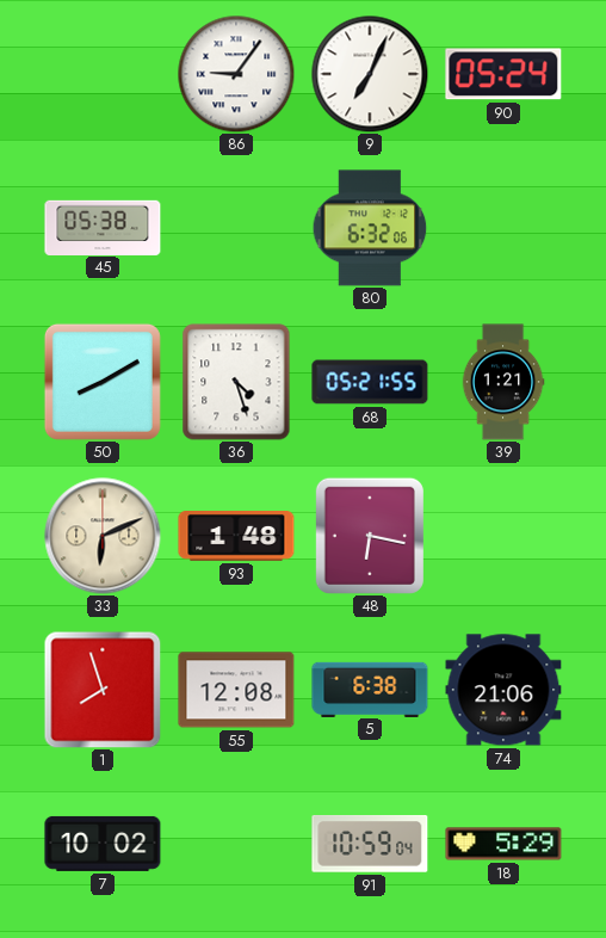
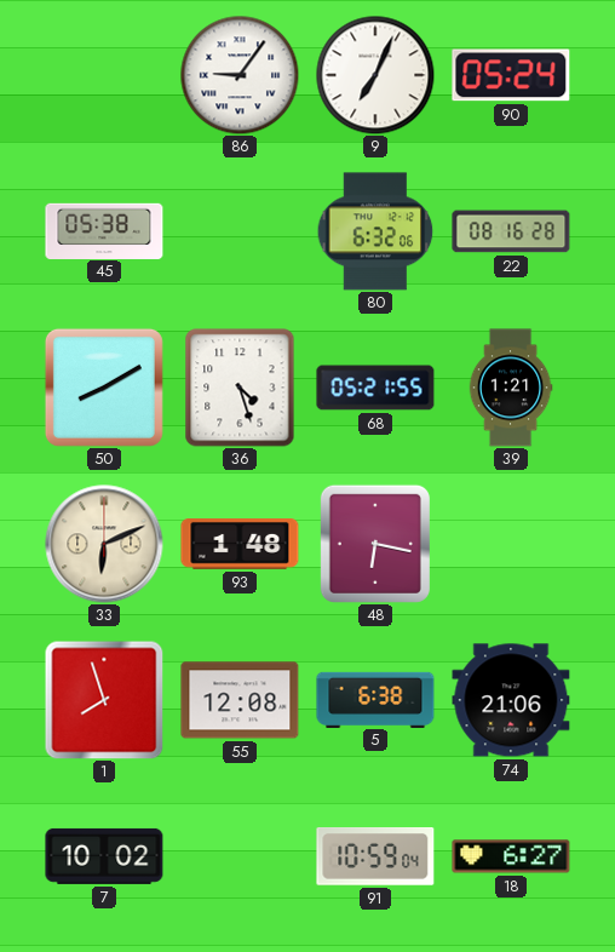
22: none -> 08:16 (511, 231)
18: 5:29 -> 6:27 (511, 856)
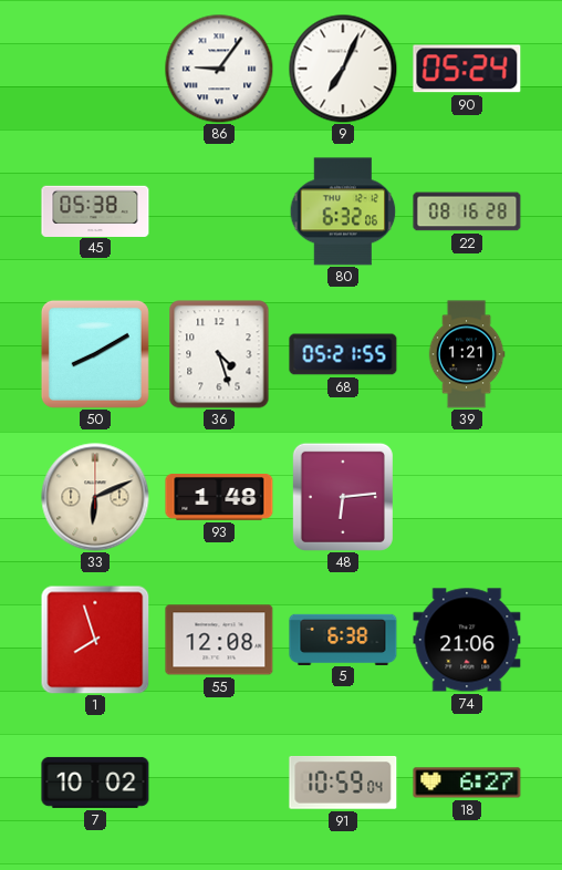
48: 6:17 -> 6:14 (343, 497)
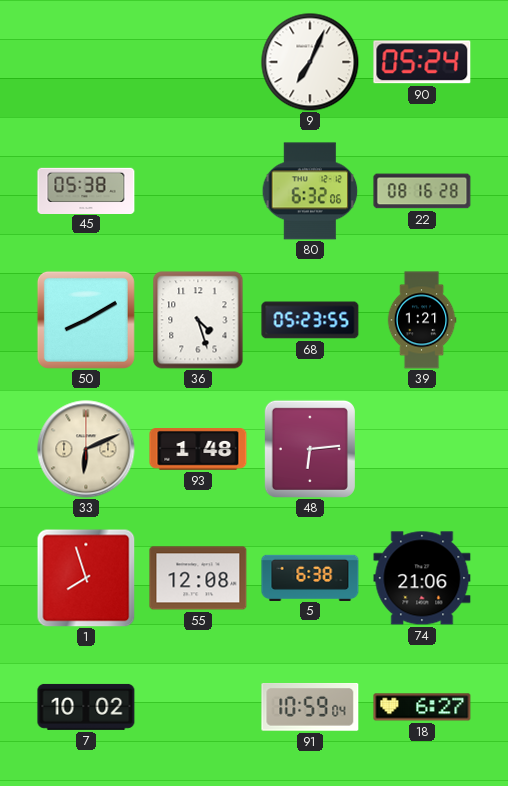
86: 9:06 -> none (219, 69)
68: 05:21 -> 05:23 (310, 320)
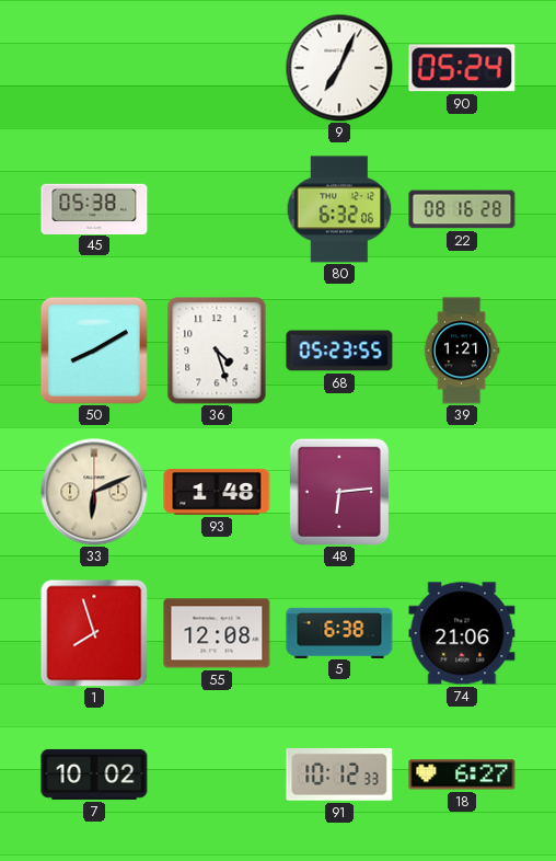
91: 10:59 -> 10:12 (339, 776)
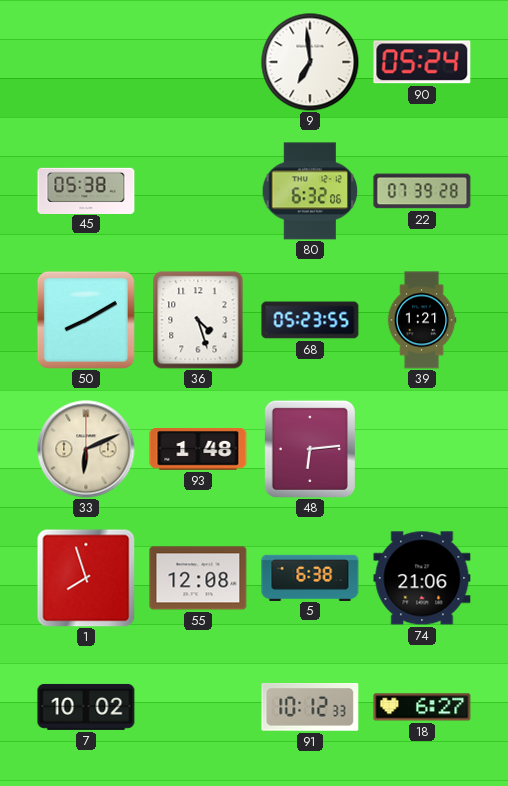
9: 7:04 -> 6:59 (310, 62)
22: 08:16 -> 07:39 (422, 191)
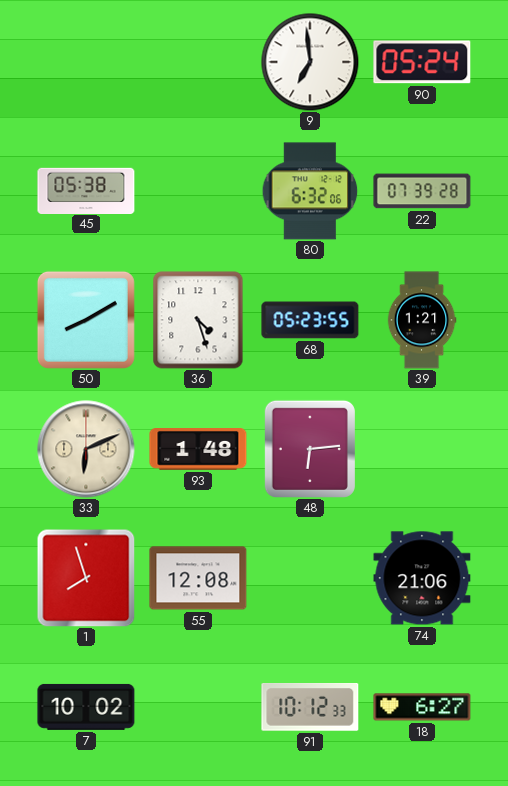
5: 6:38 -> none (310, 577)
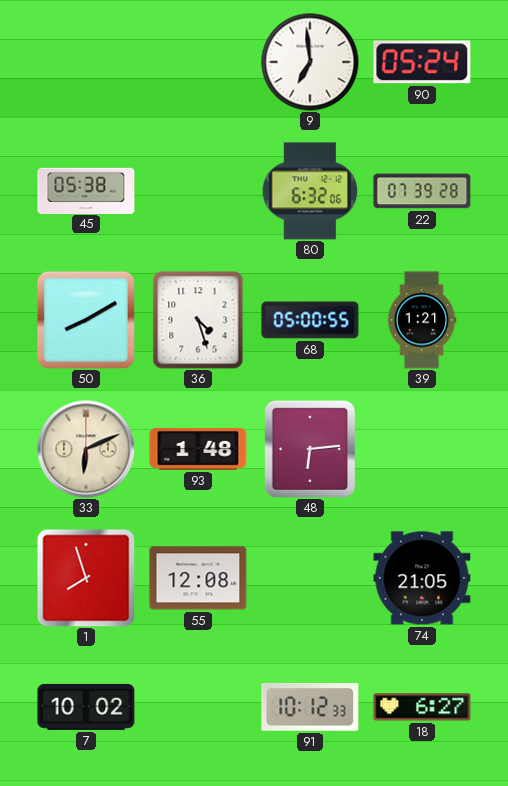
68: 05:23 -> 05:00 (310, 320)
74: 21:06 -> 21:05 (422, 578)
